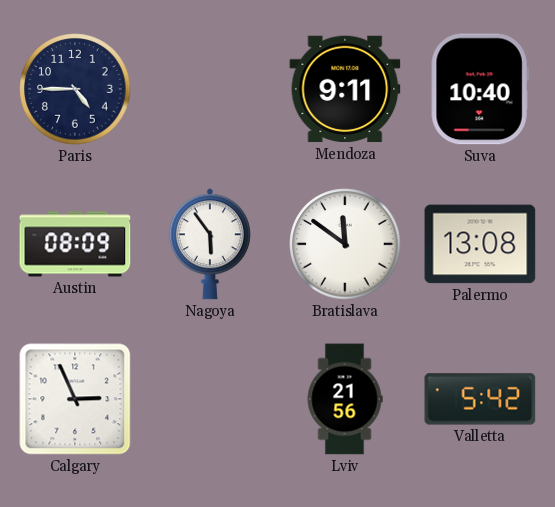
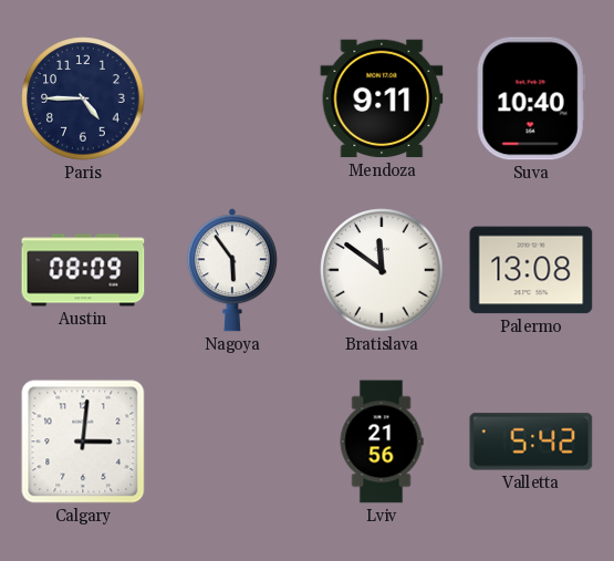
Calgary: 2:56 -> 3:01 (83, 441)
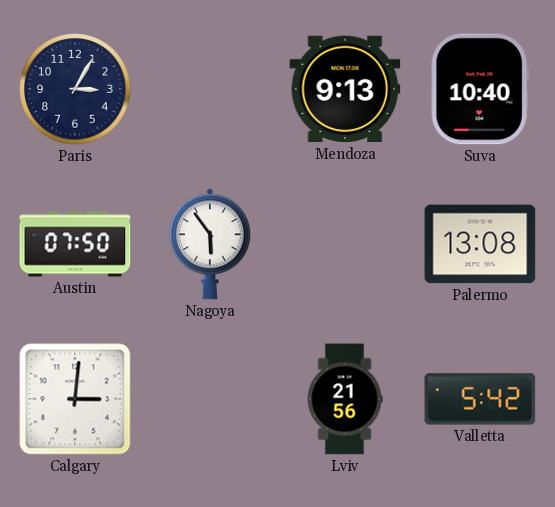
Paris: 4:45 -> 3:05 (75, 89)
Mendoza: 9:11 -> 9:13 (345, 89)
Austin: 08:09 -> 07:50 (75, 244)
Bratislava: 11:51 -> none (382, 270)
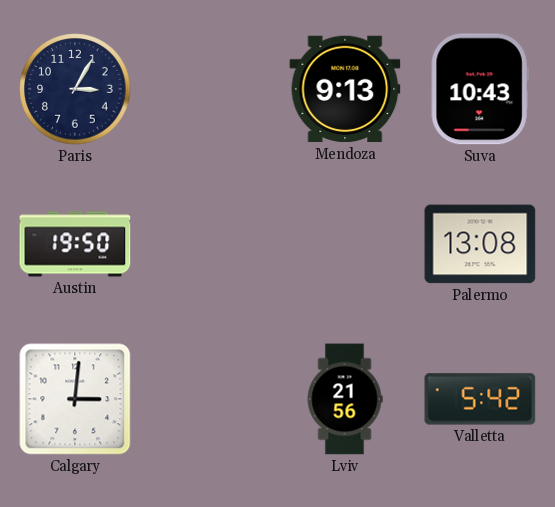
Suva: 10:40 -> 10:43 (480, 89)
Austin: 07:50 -> 19:50 (75, 244)
Nagoya: 5:54 -> none (210, 244)
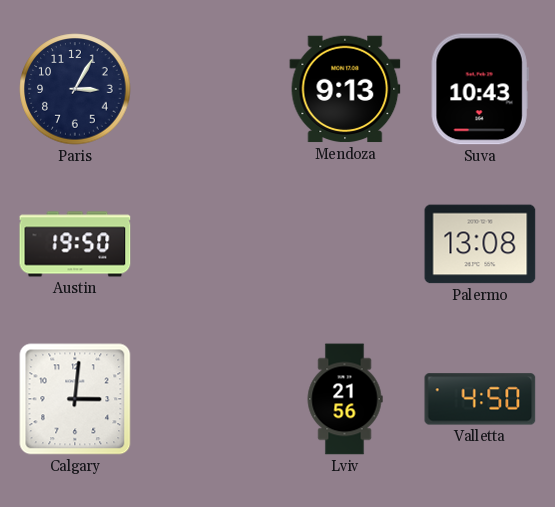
Valletta: 5:42 -> 4:50 (480, 399)
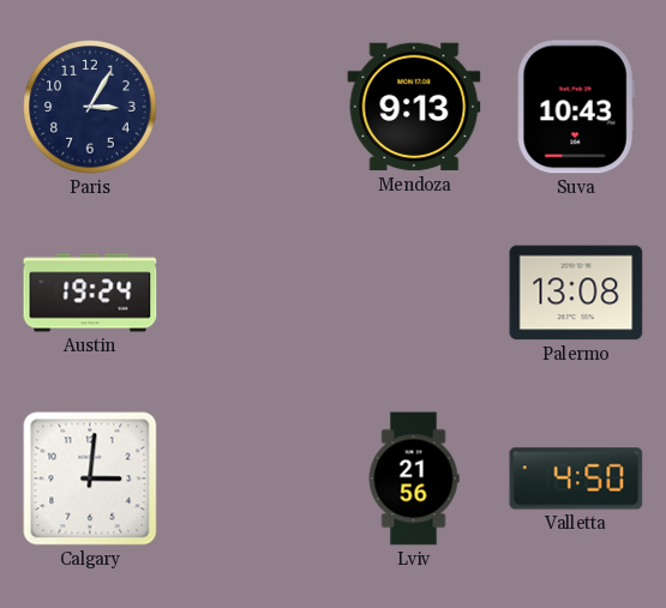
Austin: 19:50 -> 19:24 (90, 293)
